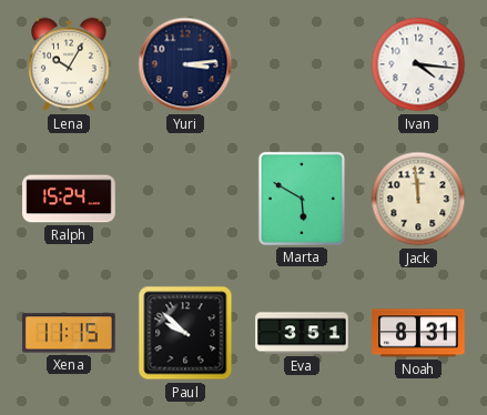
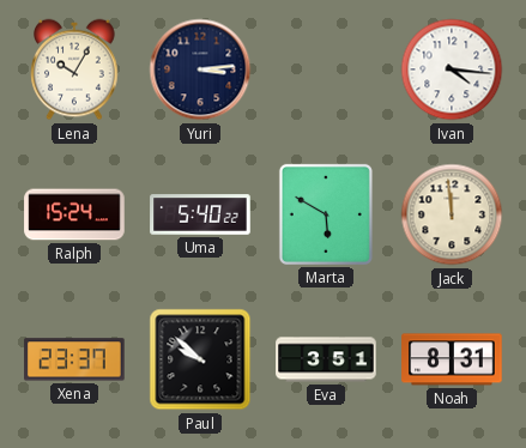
Uma: none -> 5:40 (200, 214)
Xena: 11:15 -> 23:37 (74, 359)
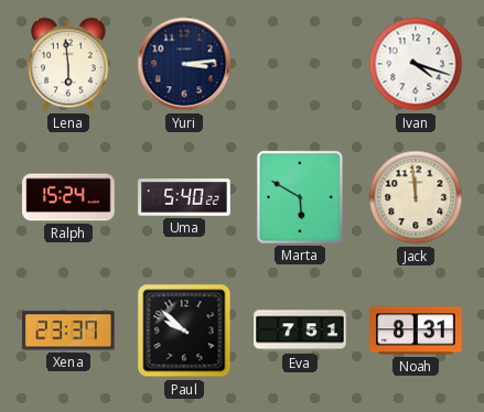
Lena: 10:05 -> 5:59 (68, 64)
Ivan: 4:16 -> 4:18 (416, 64)
Eva: 3:51 -> 7:51 (300, 330)
